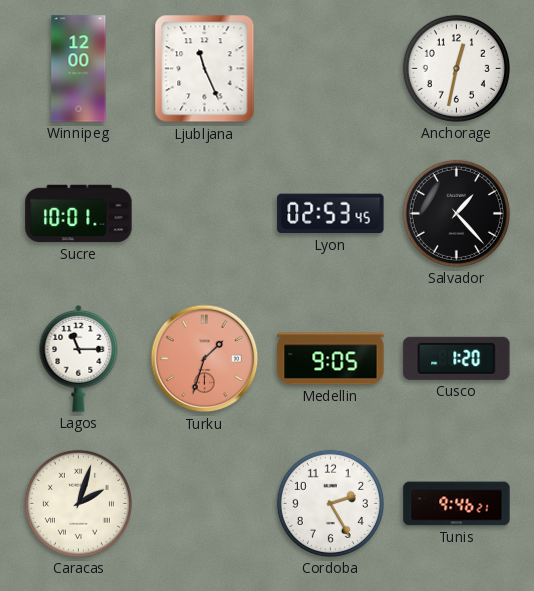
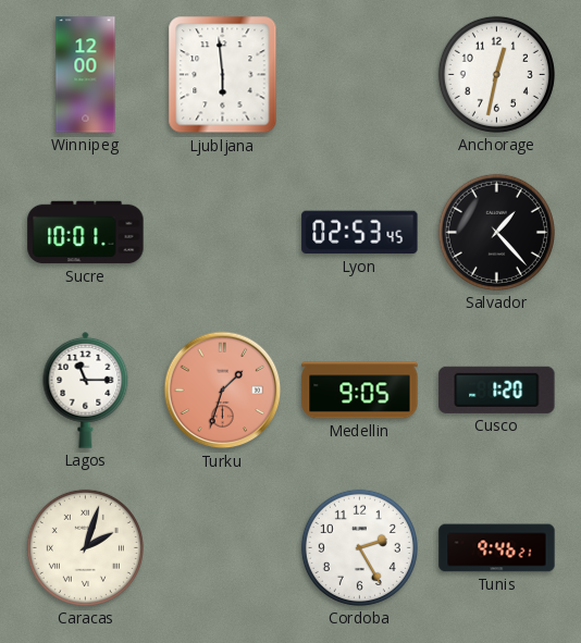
Ljubljana: 11:26 -> 5:59 (223, 75)
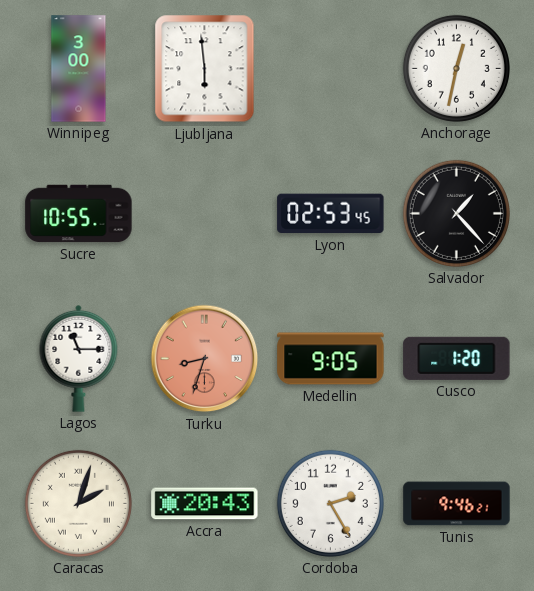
Winnipeg: 12:00 -> 3:00 (79, 69)
Sucre: 10:01 -> 10:55 (79, 214)
Turku: 1:33 -> 8:33 (205, 359)
Accra: none -> 20:43 (205, 504)
